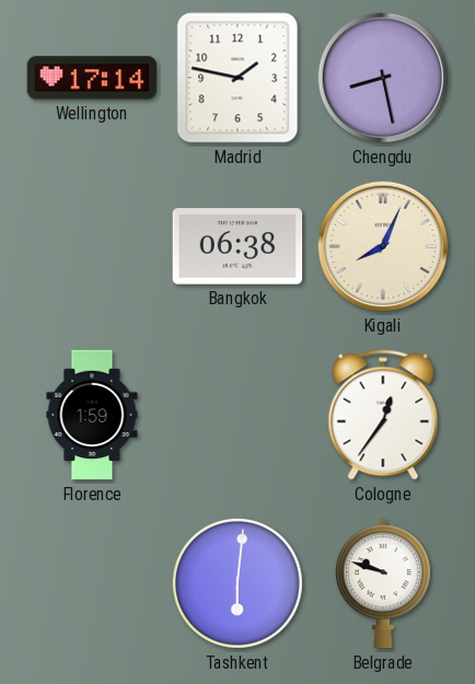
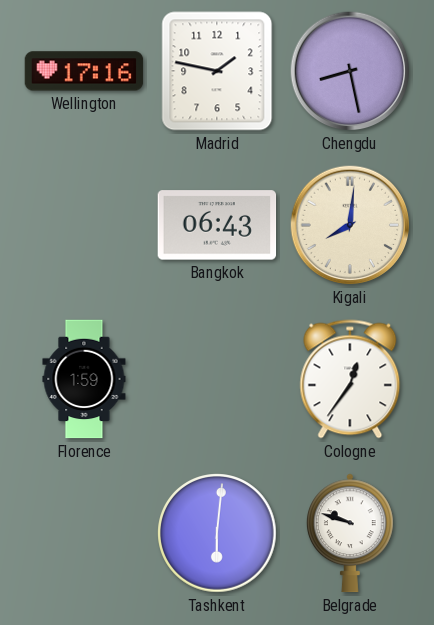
Wellington: 17:14 -> 17:16 (84, 71)
Bangkok: 06:38 -> 06:43 (217, 225)
Kigali: 8:04 -> 8:01 (350, 225)
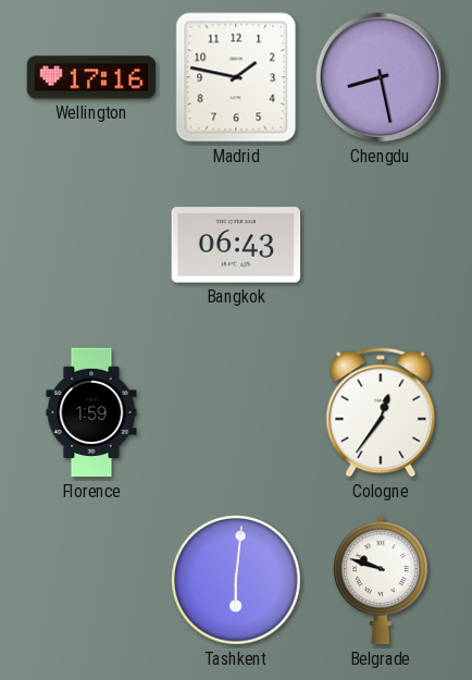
Kigali: 8:01 -> none (350, 225)
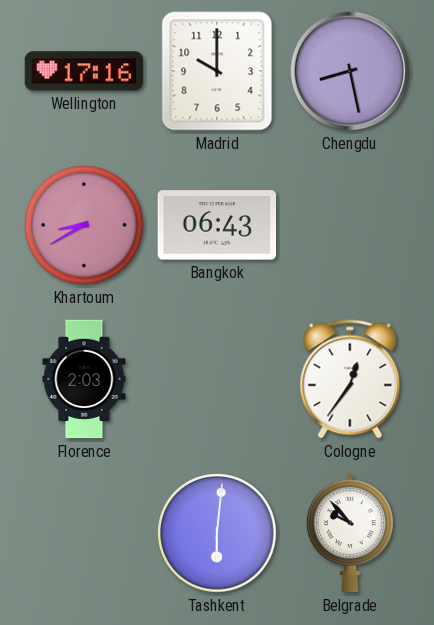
Madrid: 1:47 -> 10:00 (217, 71)
Khartoum: none -> 8:40 (84, 225)
Florence: 1:59 -> 2:03 (84, 379)
Belgrade: 9:48 -> 9:53 (350, 533)
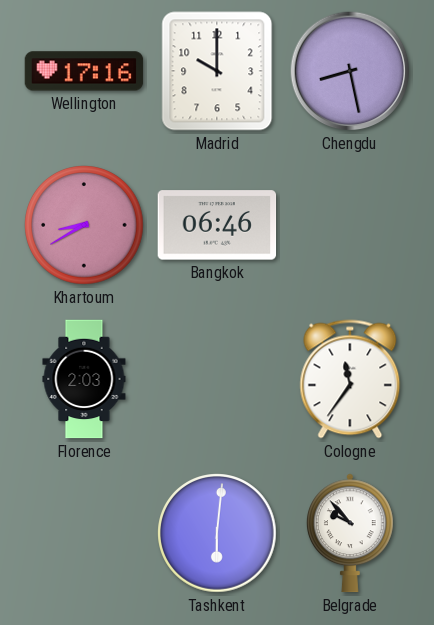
Bangkok: 06:43 -> 06:46 (217, 225)
Cologne: 12:36 -> 11:36 (350, 379)
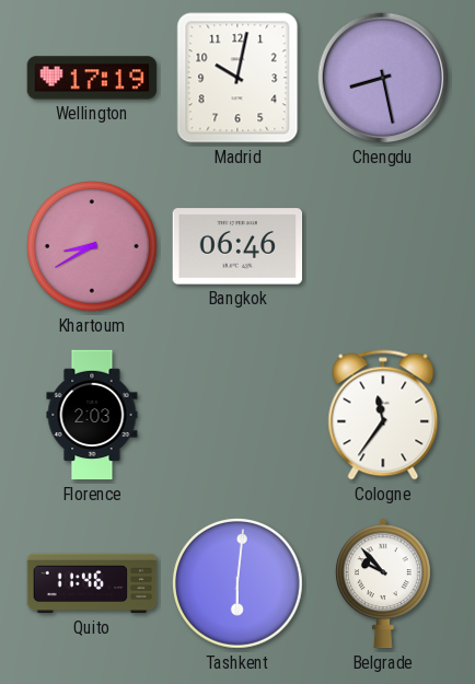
Wellington: 17:16 -> 17:19 (92, 78)
Madrid: 10:00 -> 10:02 (237, 78)
Quito: none -> 11:46 (92, 583)
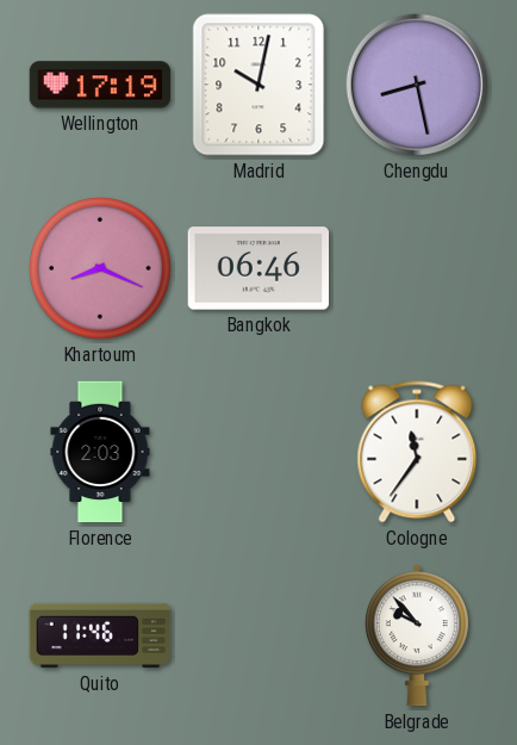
Khartoum: 8:40 -> 8:19 (100, 268)
Tashkent: 6:01 -> none (237, 583)
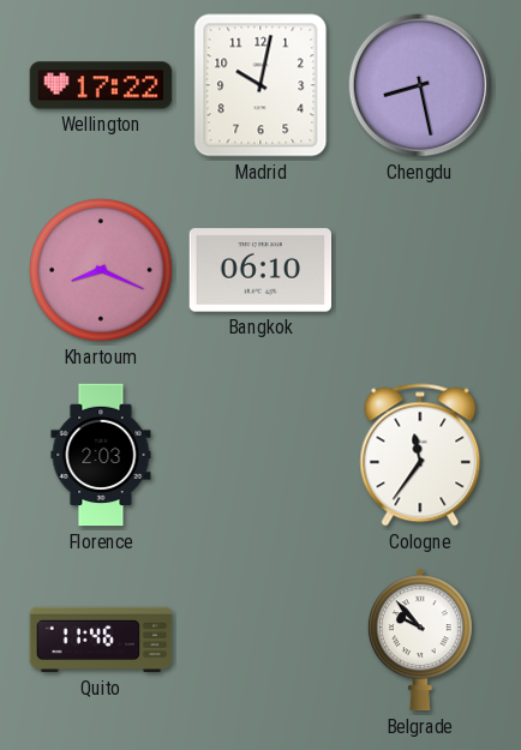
Wellington: 17:19 -> 17:22 (101, 85)
Bangkok: 06:46 -> 06:10 (260, 270)
